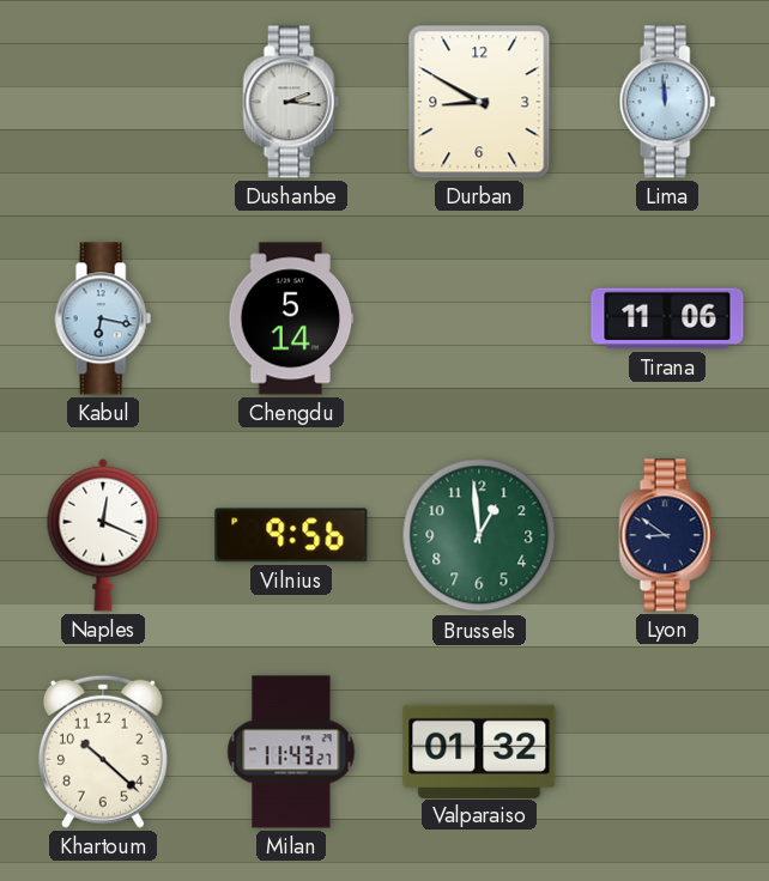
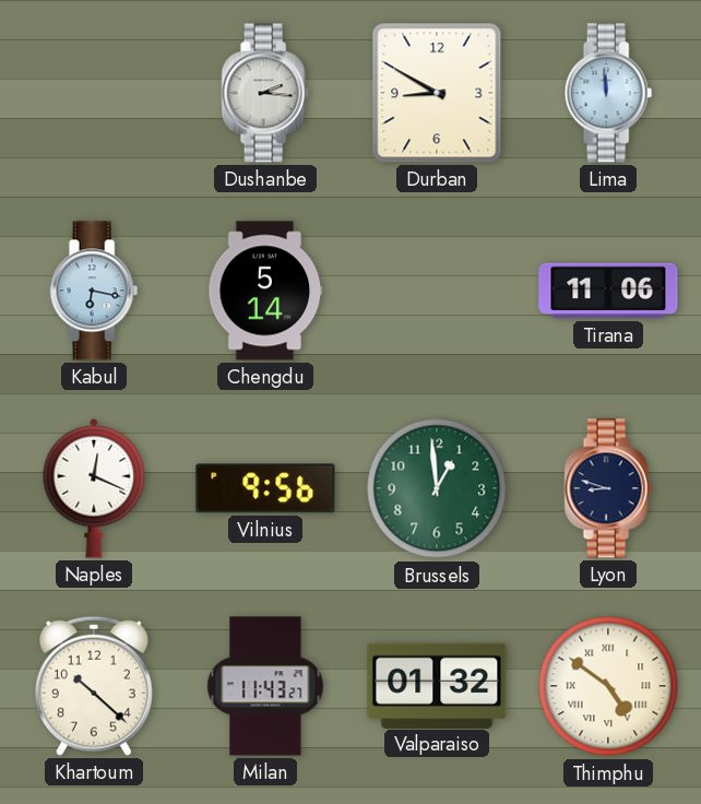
Lyon: 8:51 -> 8:48 (608, 488)
Thimphu: none -> 4:51 (608, 686)
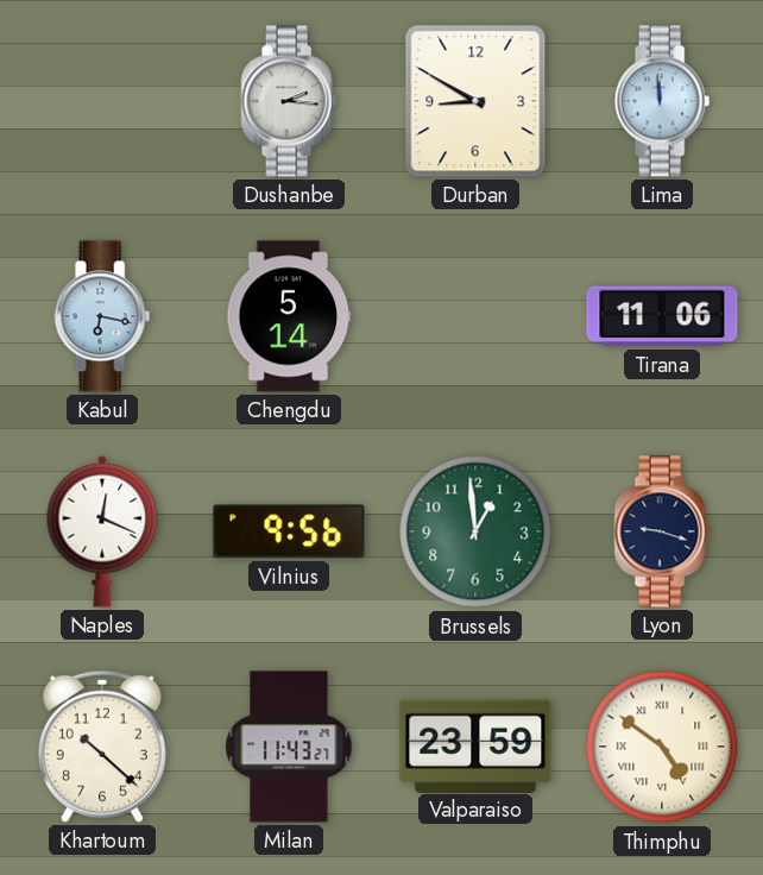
Lyon: 8:48 -> 9:18 (662, 531)
Valparaiso: 01:32 -> 23:59 (475, 745)
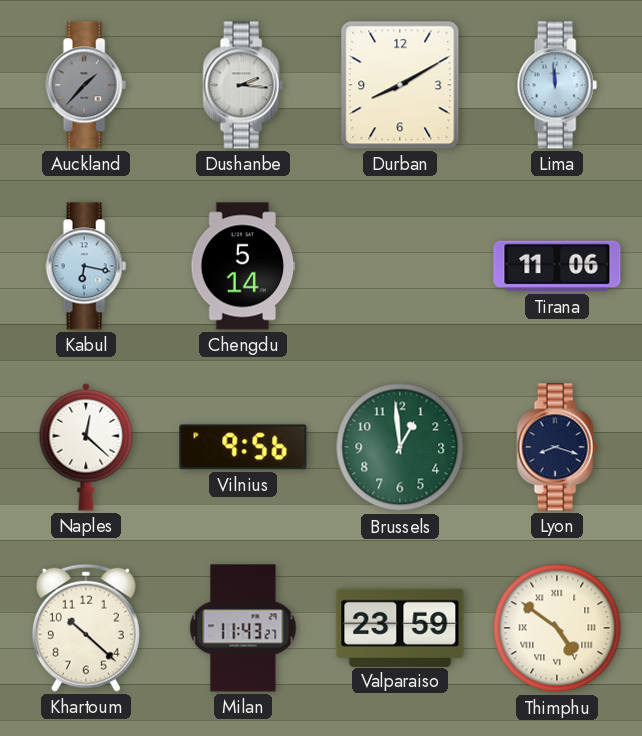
Auckland: none -> 1:37 (86, 85)
Durban: 8:50 -> 8:10 (400, 85)
Naples: 12:19 -> 12:22 (86, 447)
Lyon: 9:18 -> 8:18 (557, 447)
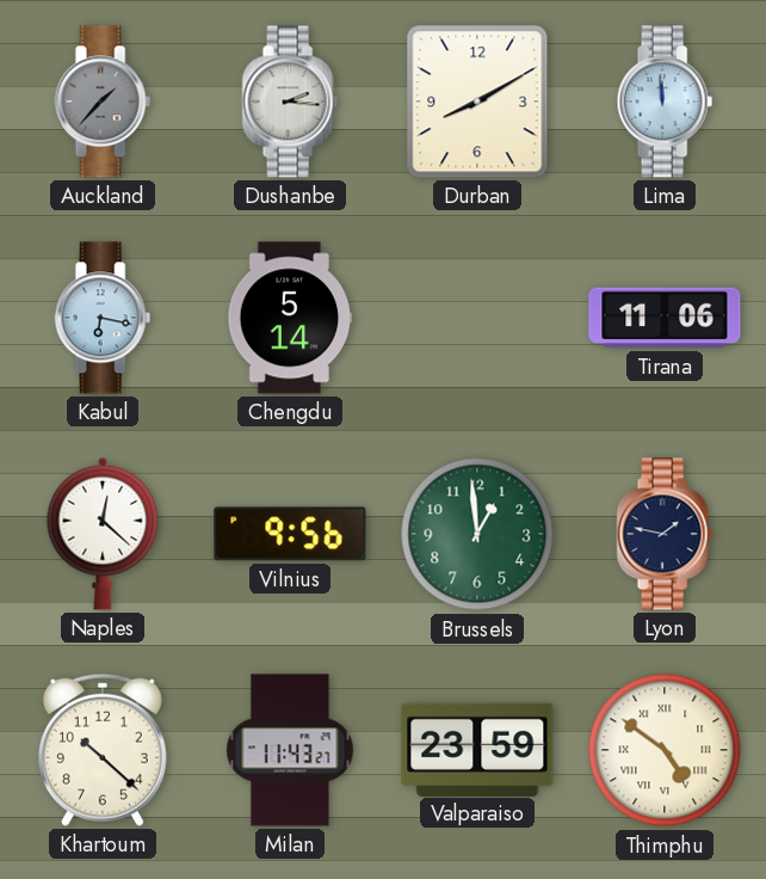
Lyon: 8:18 -> 1:47 (665, 534)
